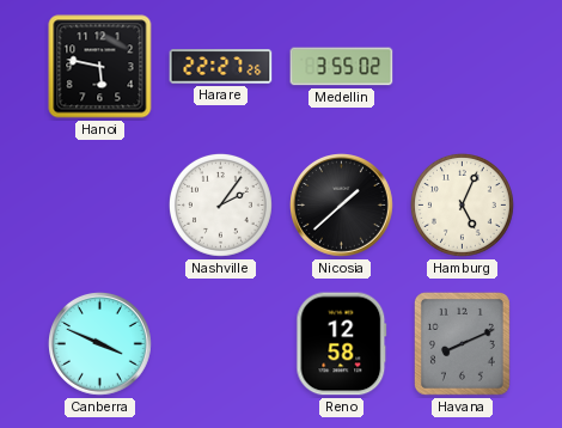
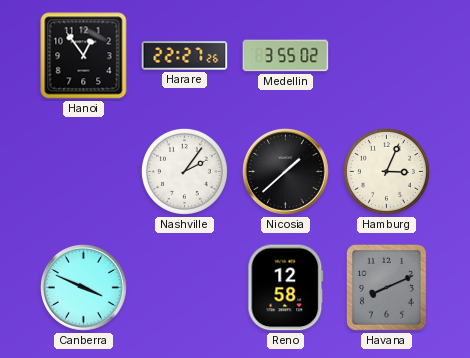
Hanoi: 5:47 -> 12:54 (84, 56)
Hamburg: 5:04 -> 3:04 (386, 171)
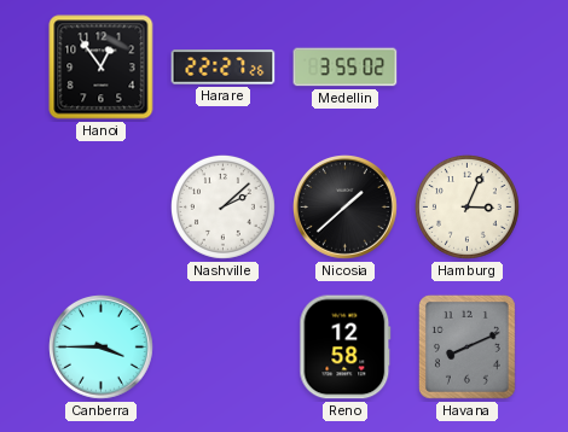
Nashville: 2:06 -> 2:08 (222, 206)
Canberra: 3:49 -> 3:45 (102, 348)
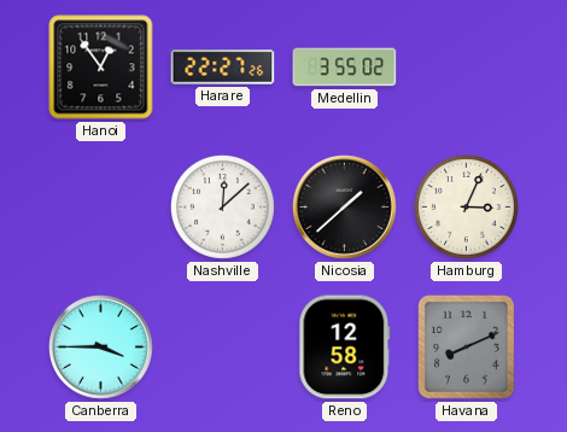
Nashville: 2:08 -> 12:08 (222, 206)
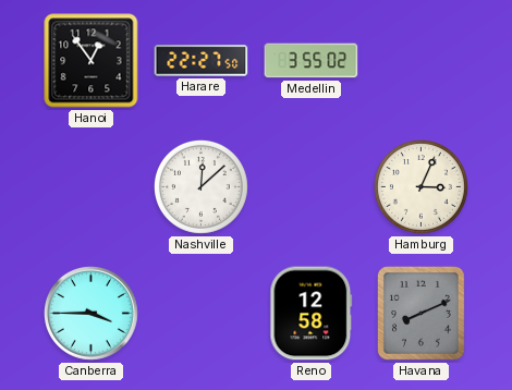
Harare: 22:27:26 -> 22:27:50 (202, 61)
Nicosia: 1:38 -> none (345, 208)
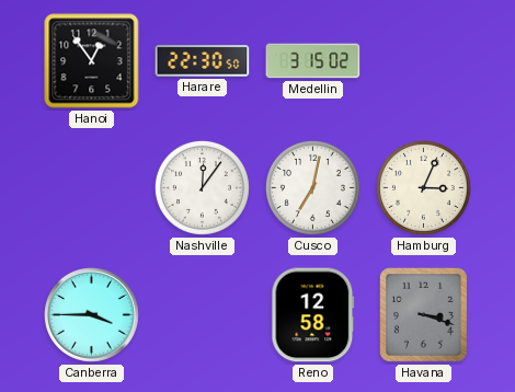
Harare: 22:27 -> 22:30 (203, 61)
Medellin: 3:55 -> 3:15 (313, 61)
Nashville: 12:08 -> 12:06 (202, 187)
Cusco: none -> 7:02 (312, 187)
Havana: 8:11 -> 3:18 (423, 314)
